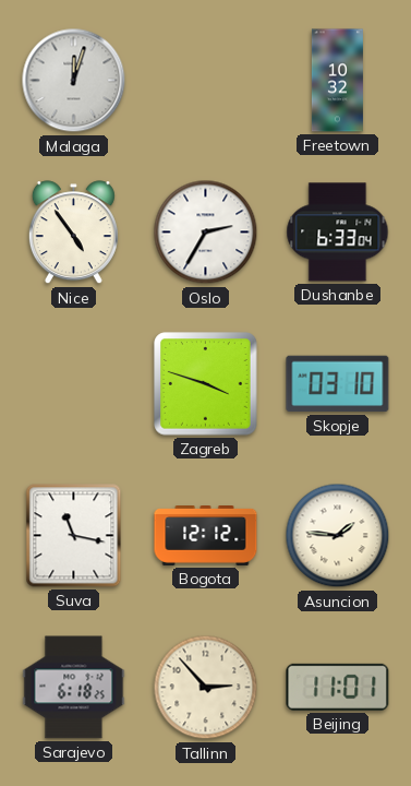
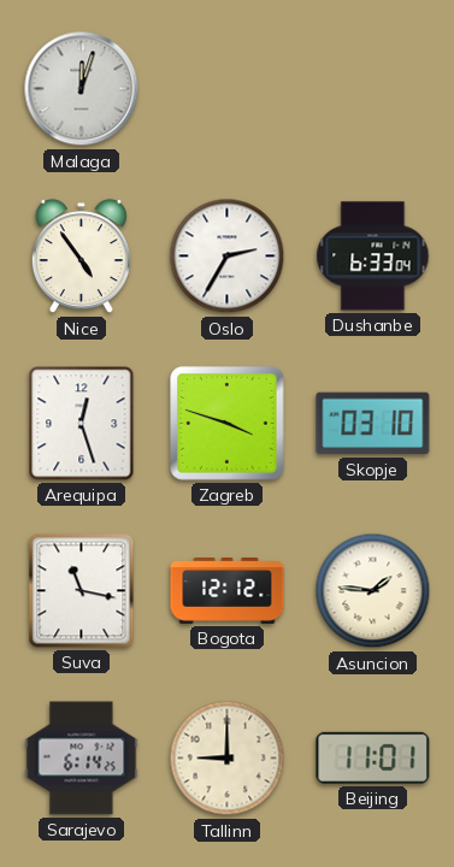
Freetown: 10:32 -> none (337, 81)
Arequipa: none -> 12:27 (82, 424)
Sarajevo: 6:18 -> 6:14 (82, 759)
Tallinn: 2:53 -> 9:00 (228, 759)
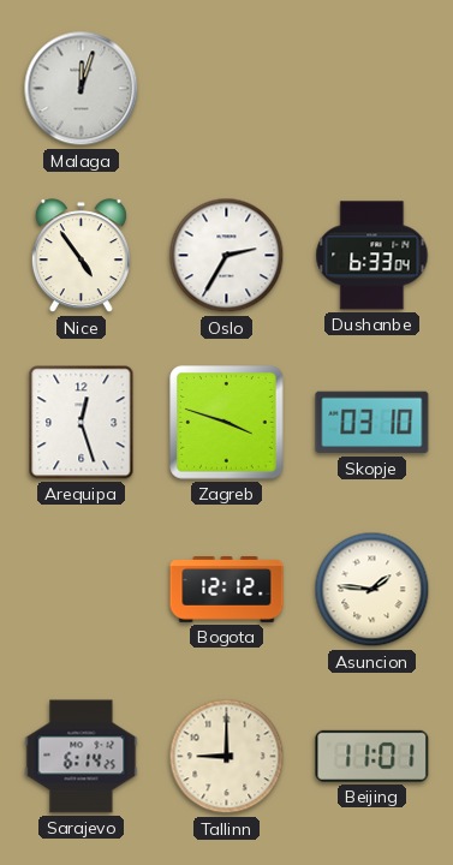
Suva: 11:17 -> none (82, 591)
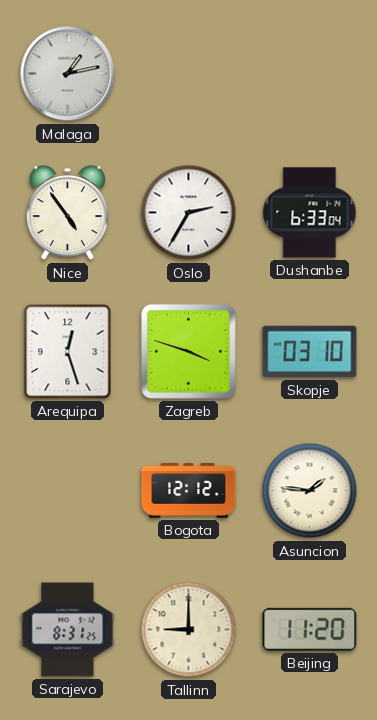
Malaga: 12:03 -> 1:13 (68, 74)
Sarajevo: 6:14 -> 8:31 (68, 630)
Beijing: 11:01 -> 11:20 (310, 629)
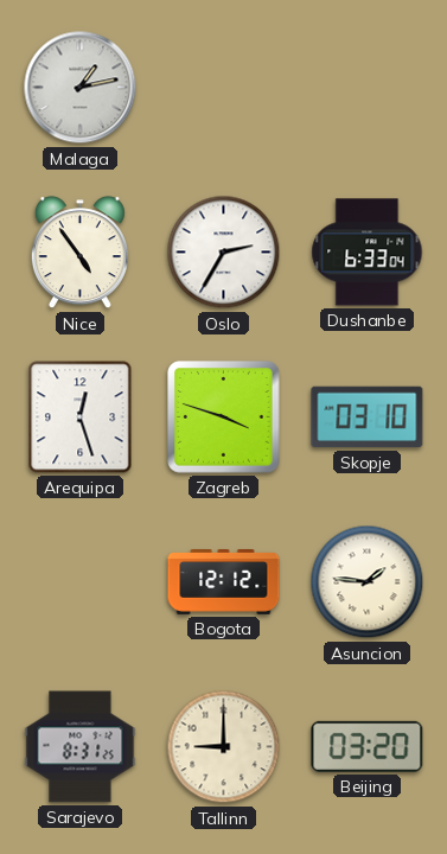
Beijing: 11:20 -> 03:20 (368, 746)
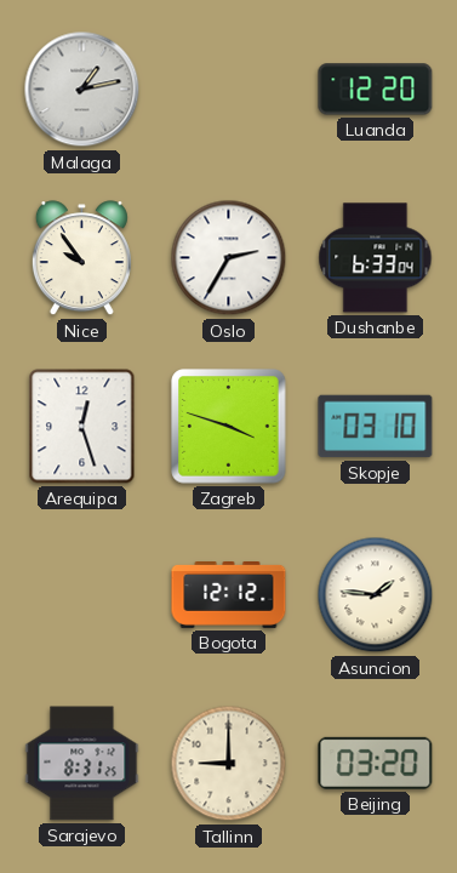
Luanda: none -> 12:20 (376, 90)
Nice: 4:54 -> 9:54 (81, 258)
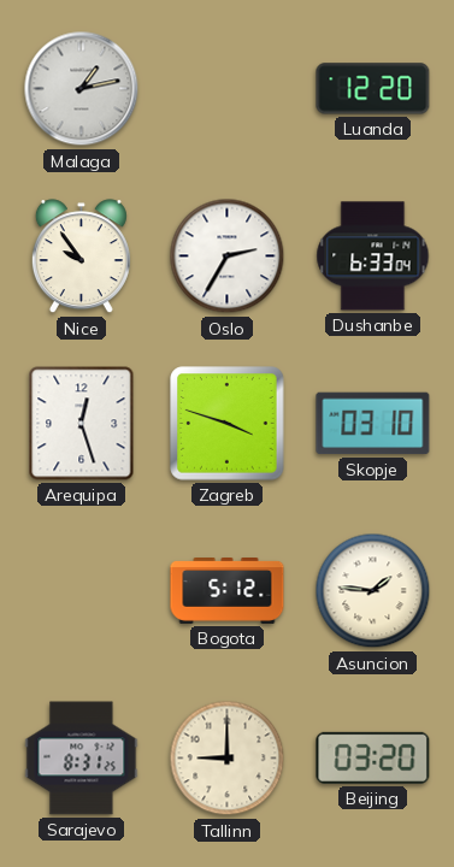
Bogota: 12:12 -> 5:12 (228, 591)
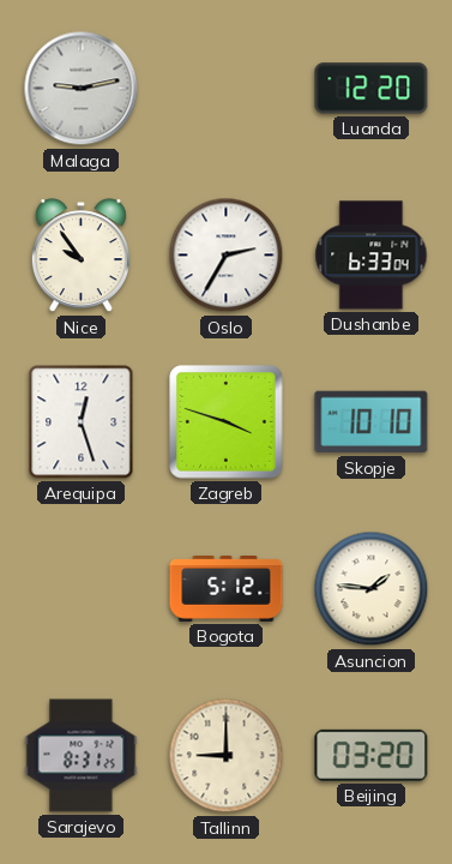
Malaga: 1:13 -> 9:13 (82, 89)
Skopje: 03:10 -> 10:10 (372, 422)
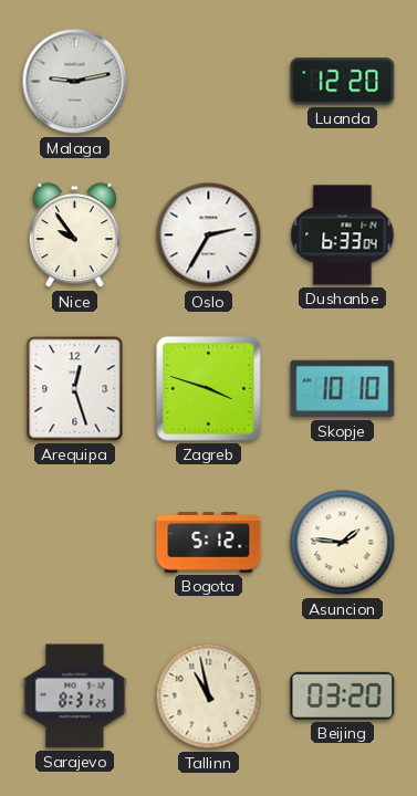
Tallinn: 9:00 -> 10:58 (209, 696)
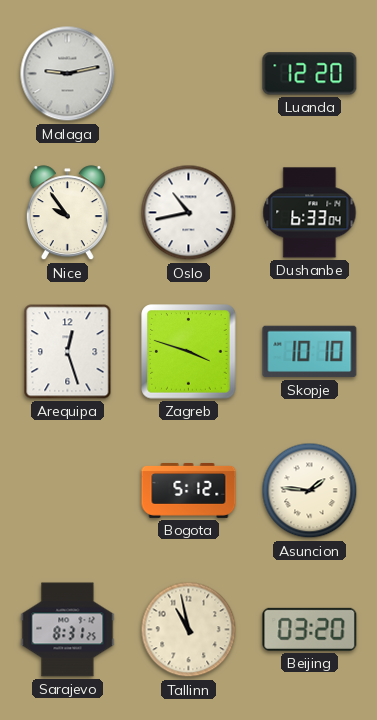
Oslo: 2:35 -> 10:43 (189, 213)
